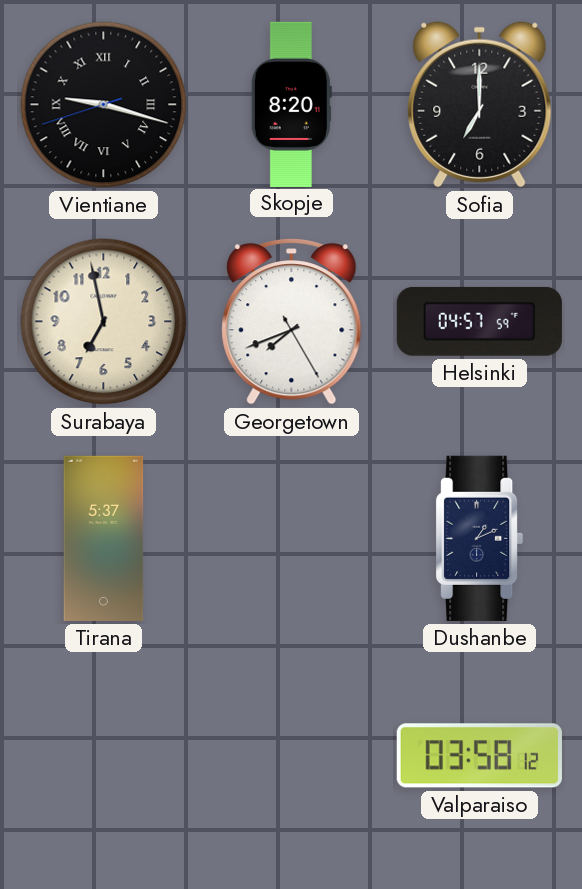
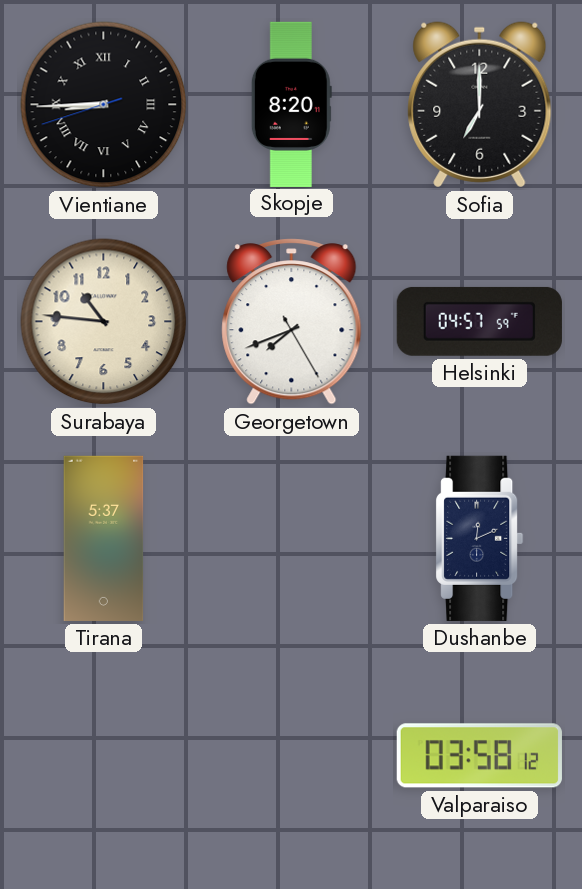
Vientiane: 9:17 -> 8:44 (104, 105)
Surabaya: 6:58 -> 10:46 (104, 322)
Dushanbe: 1:11 -> 12:11 (480, 538)
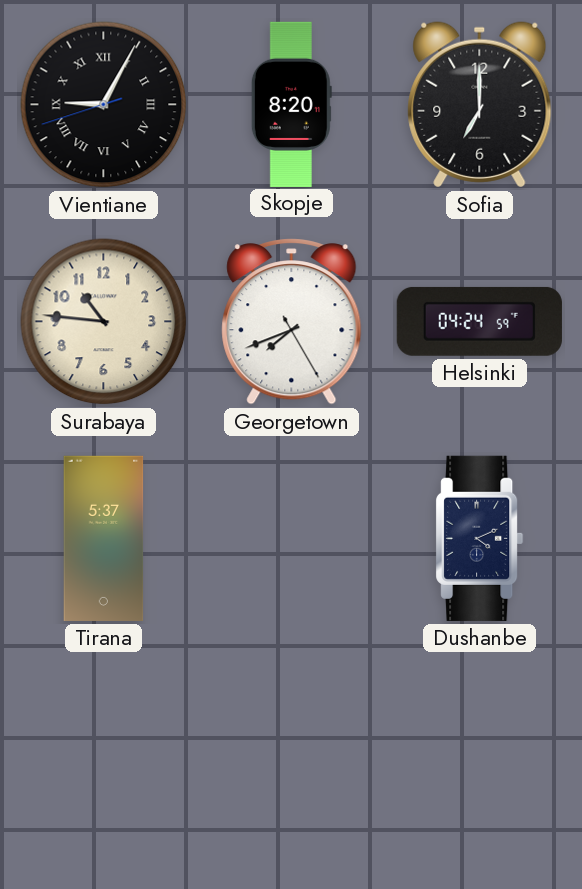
Vientiane: 8:44 -> 9:04 (104, 105)
Helsinki: 04:57 -> 04:24 (479, 321)
Dushanbe: 12:11 -> 4:11 (480, 538)
Valparaiso: 03:58 -> none (479, 756)
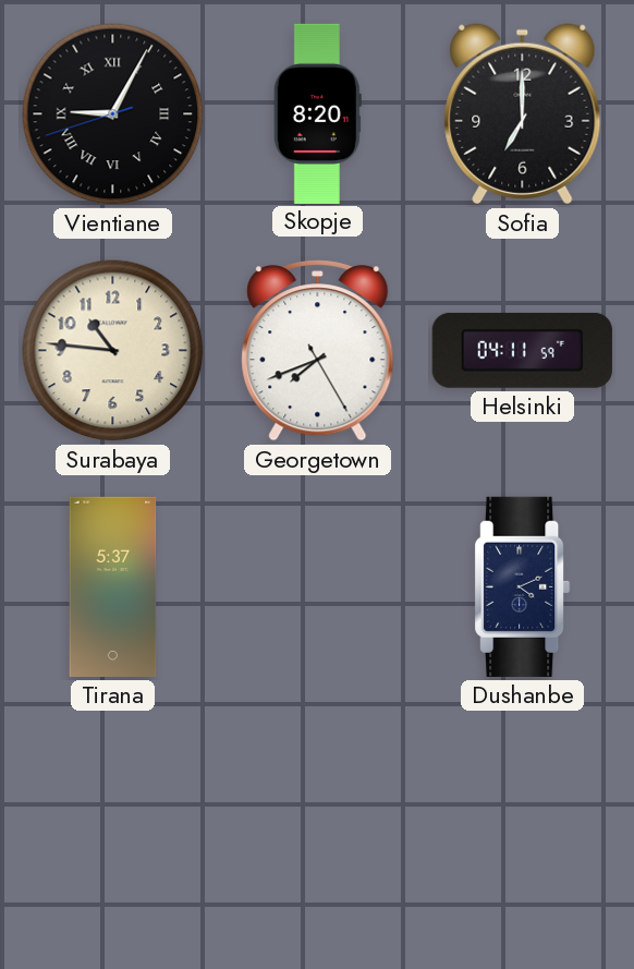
Helsinki: 04:24 -> 04:11 (522, 350)
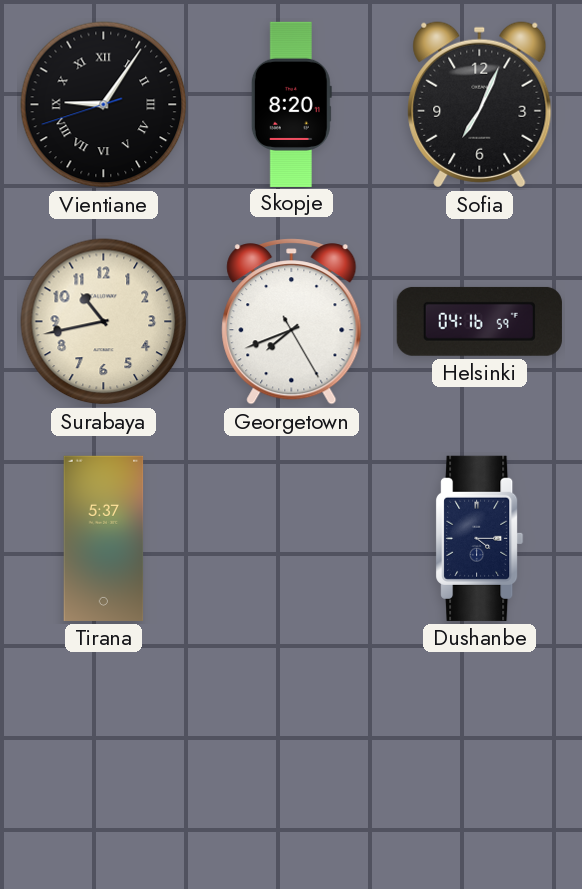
Vientiane: 9:04 -> 9:05 (104, 105)
Sofia: 7:00 -> 7:04 (480, 105)
Surabaya: 10:46 -> 10:43 (104, 322)
Helsinki: 04:11 -> 04:16 (479, 321)
Dushanbe: 4:11 -> 4:15 (480, 538)
